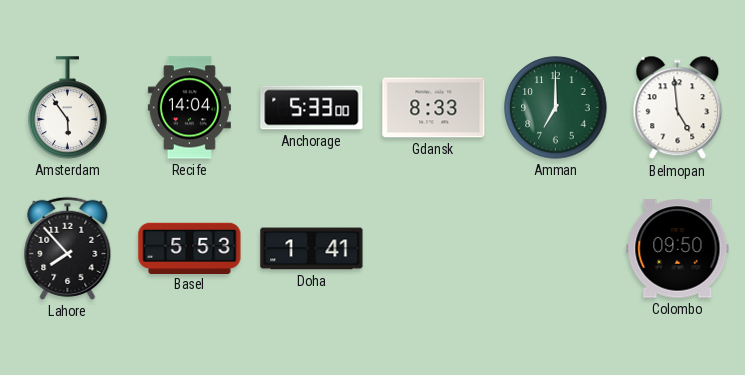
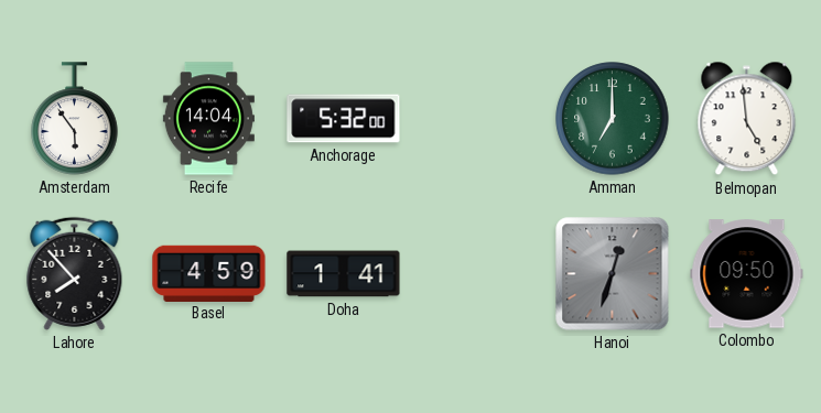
Anchorage: 5:33 -> 5:32 (344, 119)
Gdansk: 8:33 -> none (434, 108)
Basel: 5:53 -> 4:59 (209, 273)
Hanoi: none -> 12:33 (613, 274)
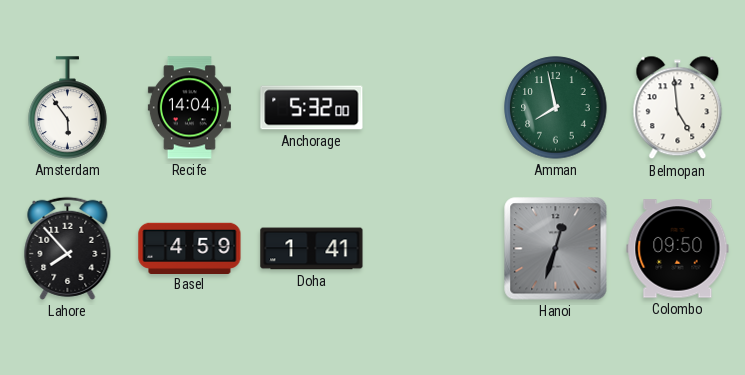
Amman: 7:00 -> 7:58 (556, 108)
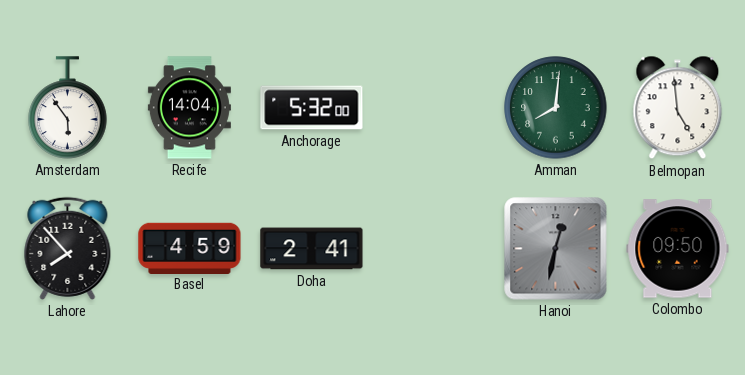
Amman: 7:58 -> 8:01 (556, 108)
Doha: 1:41 -> 2:41 (312, 249)
Hanoi: 12:33 -> 12:32 (556, 249)
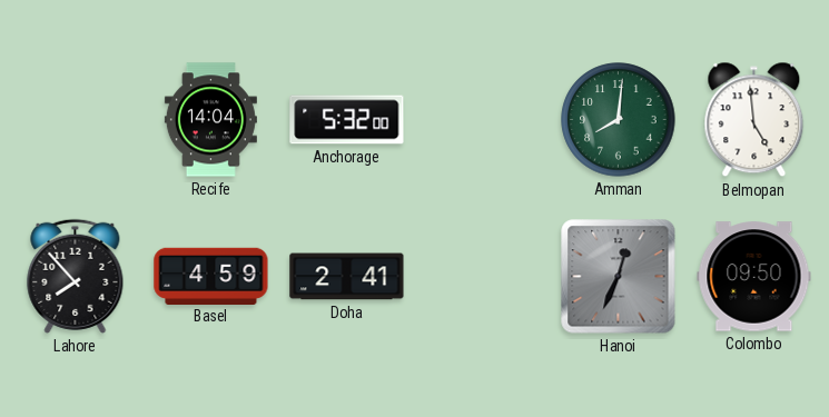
Amsterdam: 5:54 -> none (68, 108)
Hanoi: 12:32 -> 12:34 (619, 277)
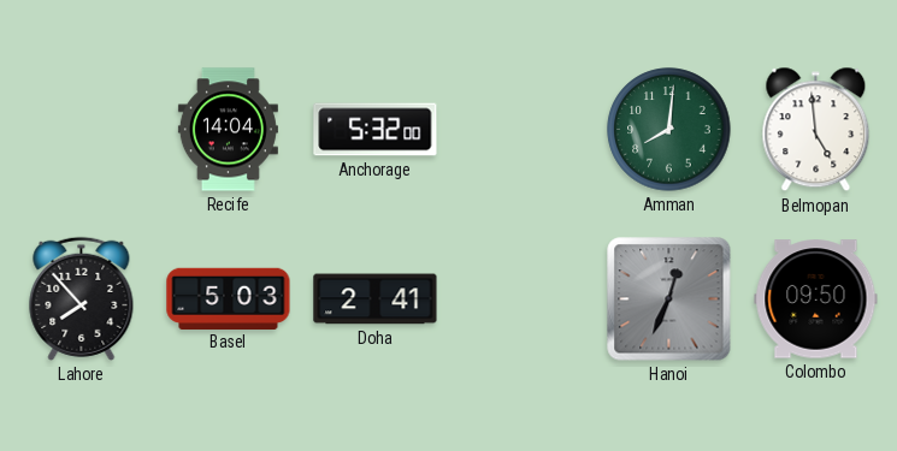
Basel: 4:59 -> 5:03 (229, 298)
